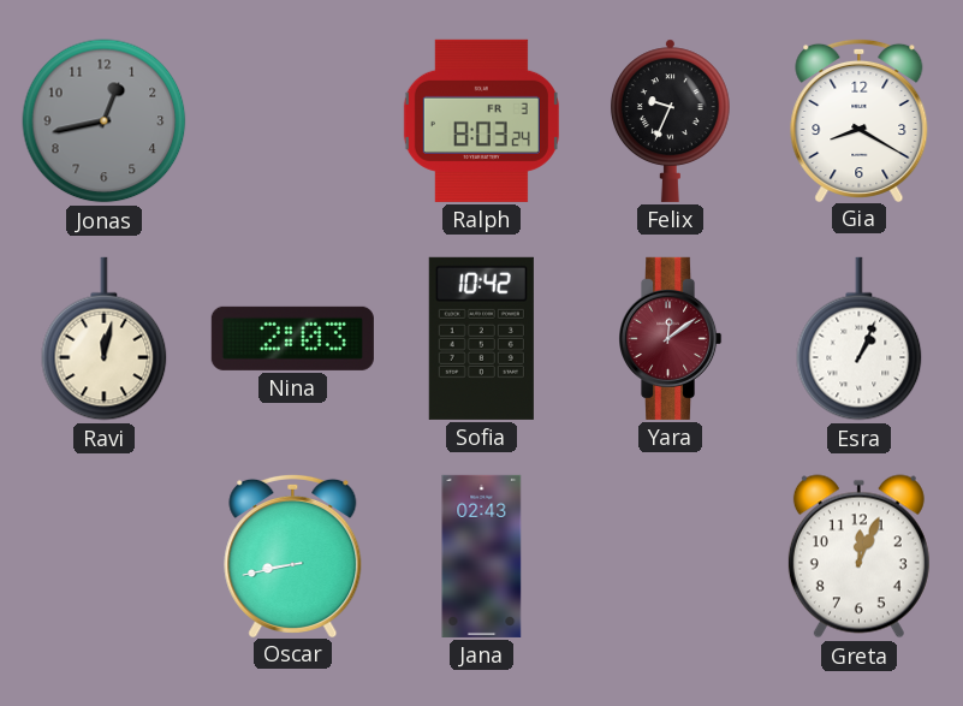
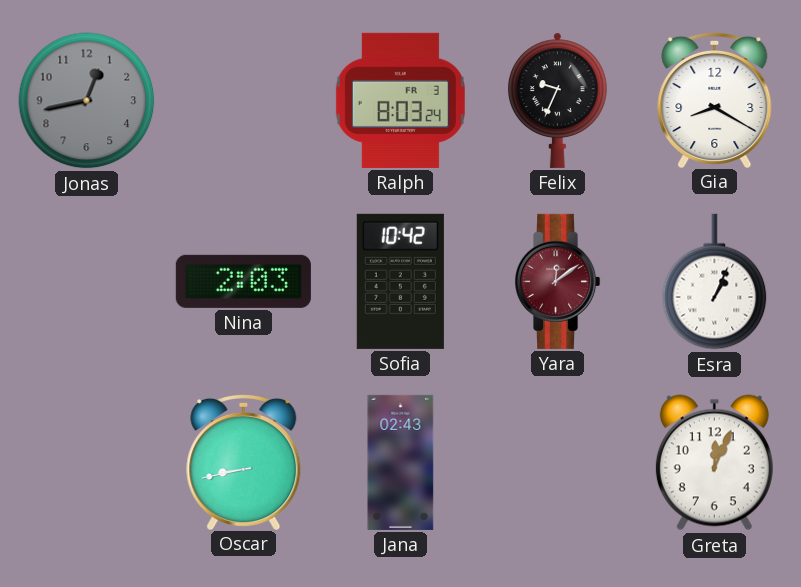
Ravi: 12:02 -> none (105, 339)
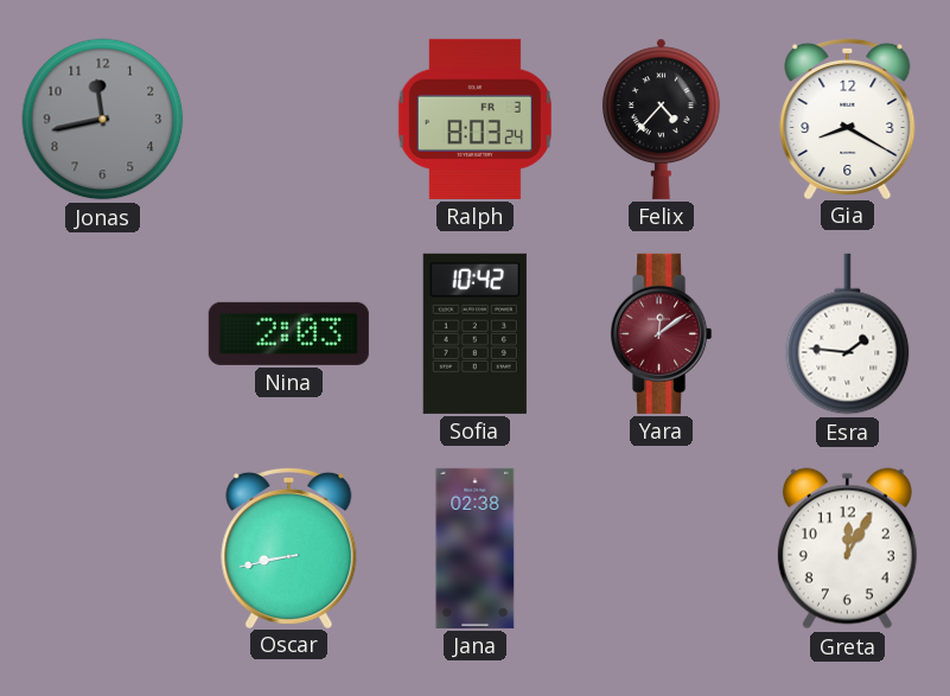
Jonas: 12:43 -> 11:43 (103, 120)
Felix: 9:34 -> 4:37 (661, 119)
Esra: 1:04 -> 1:46 (848, 334)
Jana: 02:43 -> 02:38 (476, 548)
Greta: 12:04 -> 12:05 (847, 549)
